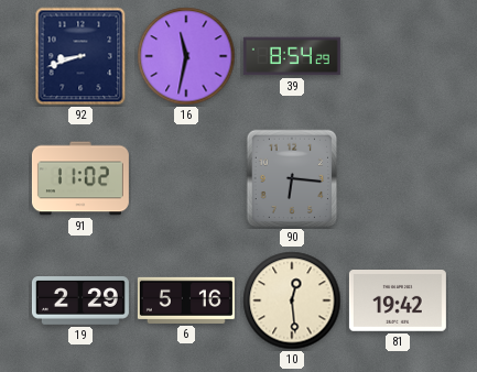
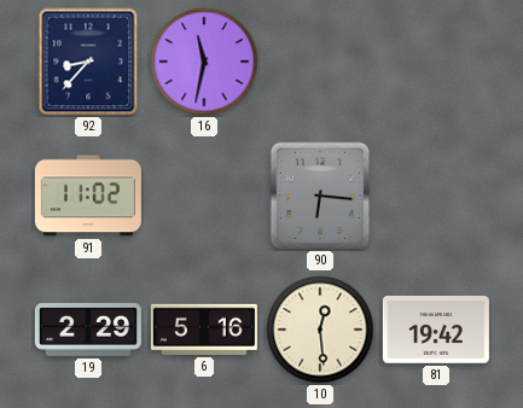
92: 8:42 -> 8:37 (88, 62)
39: 8:54 -> none (292, 56)
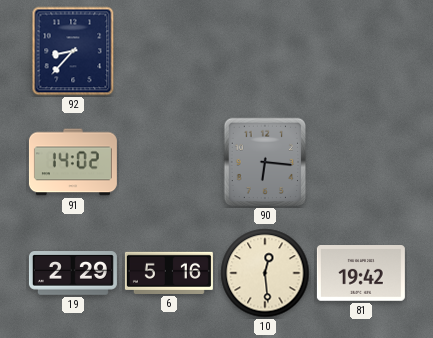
16: 11:32 -> none (204, 62)
91: 11:02 -> 14:02 (73, 162)
